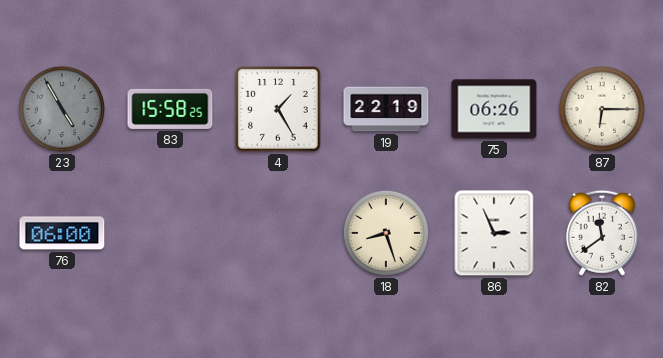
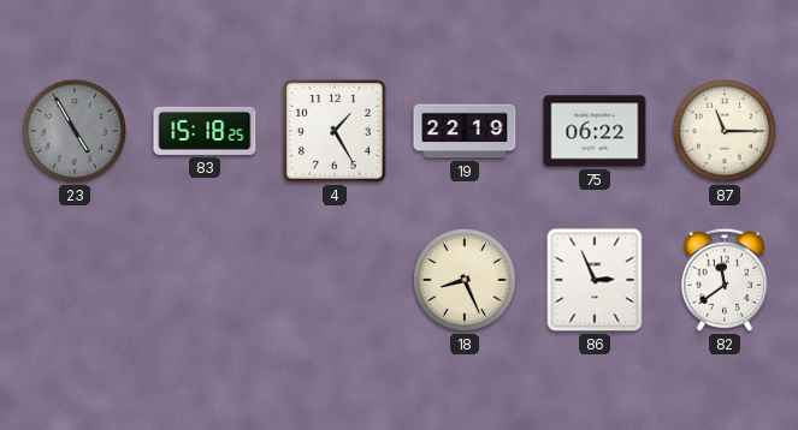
83: 15:58 -> 15:18 (205, 131)
75: 06:26 -> 06:22 (595, 131)
87: 6:15 -> 11:15 (725, 131)
76: 06:00 -> none (62, 233)
18: 8:27 -> 8:26 (465, 280)
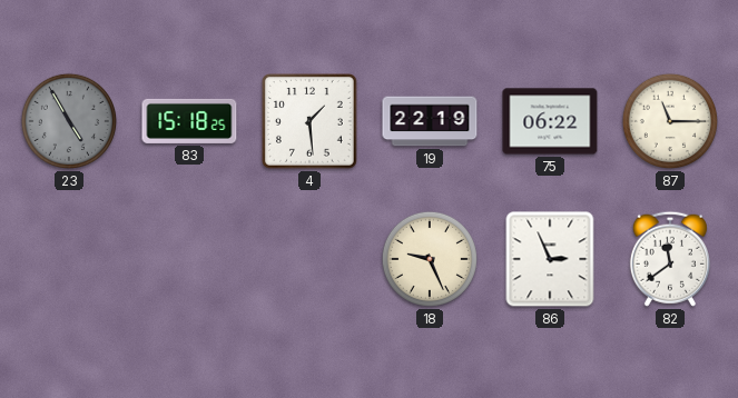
4: 1:25 -> 1:29 (311, 122)
18: 8:26 -> 9:26 (430, 259)
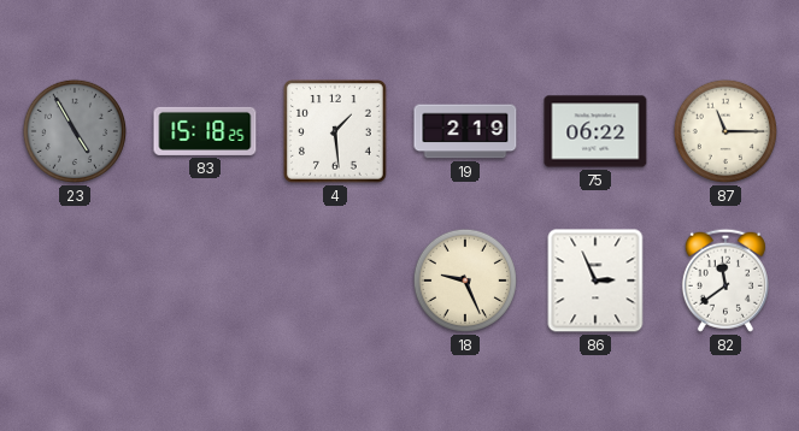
19: 22:19 -> 2:19 (465, 131)
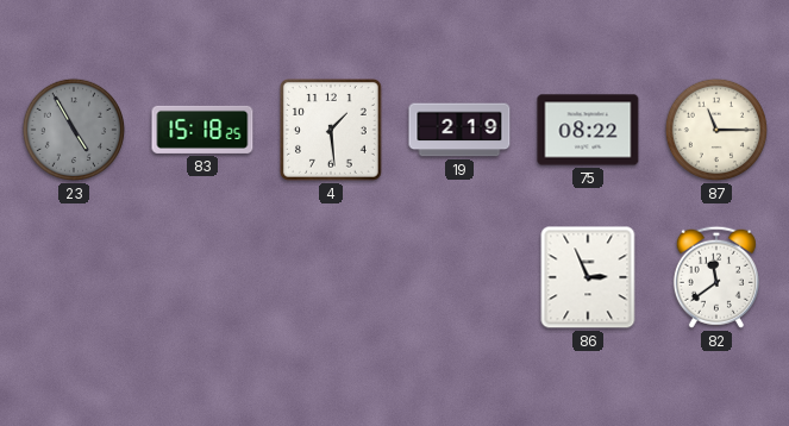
75: 06:22 -> 08:22 (588, 130)
18: 9:26 -> none (465, 281)
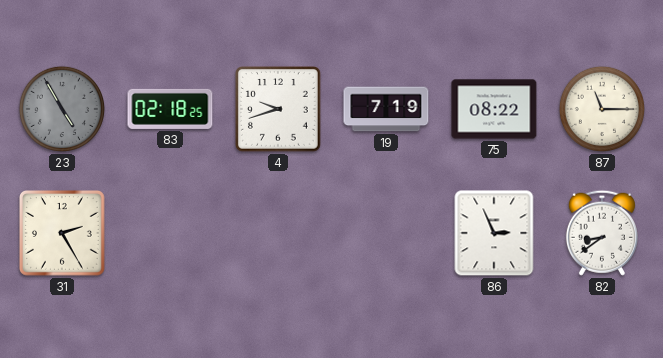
83: 15:18 -> 02:18 (170, 109)
4: 1:29 -> 9:42 (279, 110)
19: 2:19 -> 7:19 (386, 109)
31: none -> 2:25 (63, 234)
82: 11:39 -> 8:39 (602, 233)
